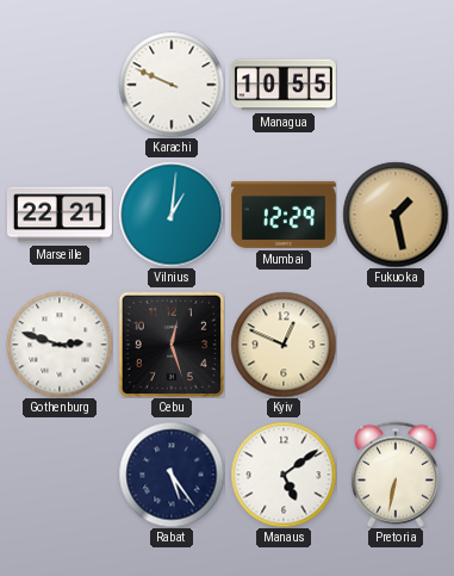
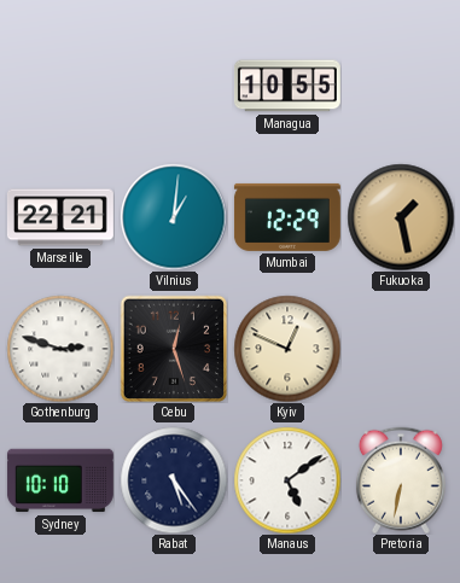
Karachi: 9:49 -> none (172, 85)
Sydney: none -> 10:10 (60, 480)
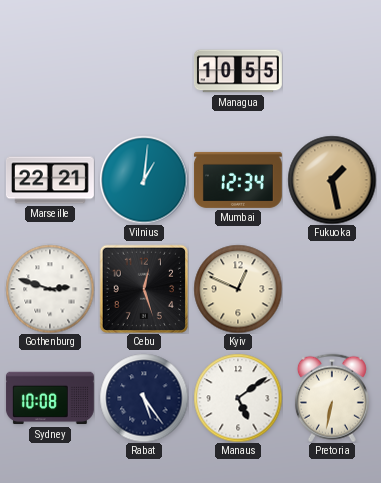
Mumbai: 12:29 -> 12:34 (238, 180)
Sydney: 10:10 -> 10:08 (50, 398)
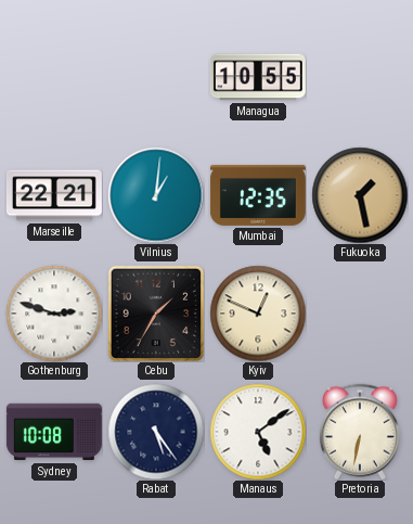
Mumbai: 12:34 -> 12:35 (258, 195)
Cebu: 12:27 -> 1:35 (155, 312)
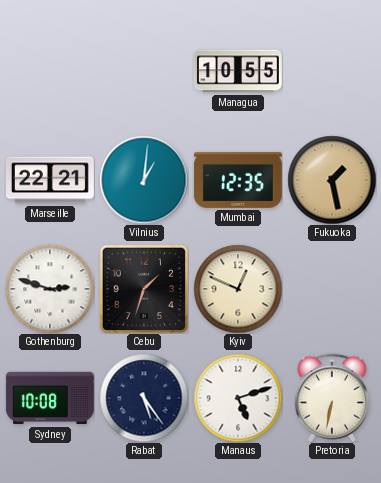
Cebu: 1:35 -> 1:33 (143, 288)
Manaus: 5:09 -> 5:12 (238, 398)
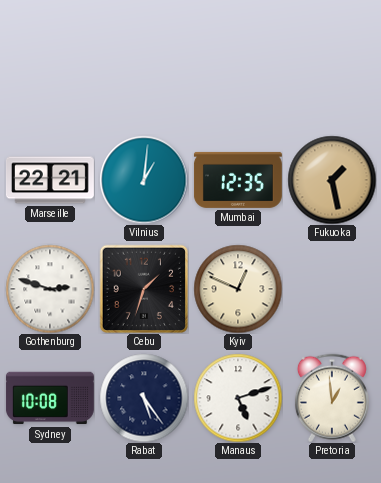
Managua: 10:55 -> none (238, 71)
Pretoria: 6:32 -> 12:59 (332, 398)
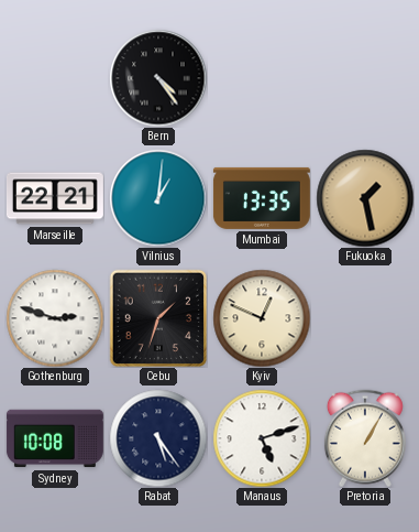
Bern: none -> 4:24 (158, 78)
Mumbai: 12:35 -> 13:35 (262, 198)
Pretoria: 12:59 -> 1:05 (365, 438)
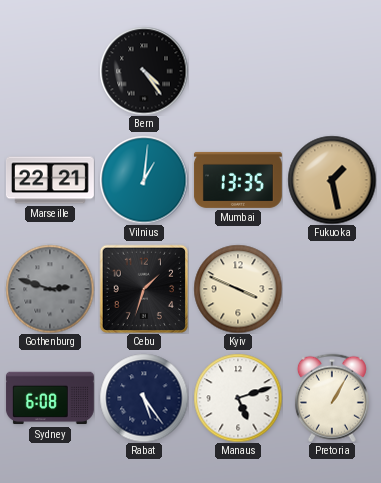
Gothenburg dial: white -> grey (50, 289)
Kyiv: 12:49 -> 3:49 (238, 289)
Sydney: 10:08 -> 6:08 (50, 398)
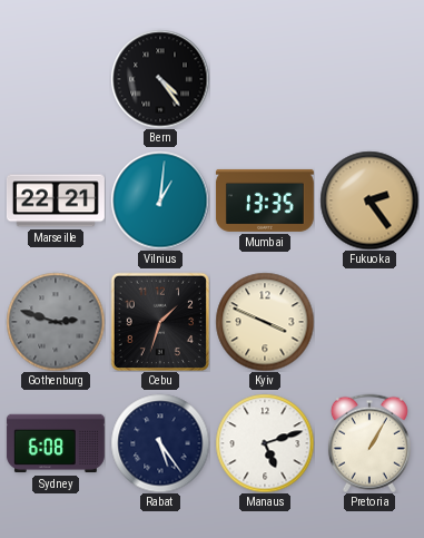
Fukuoka: 1:28 -> 2:24 (369, 200)
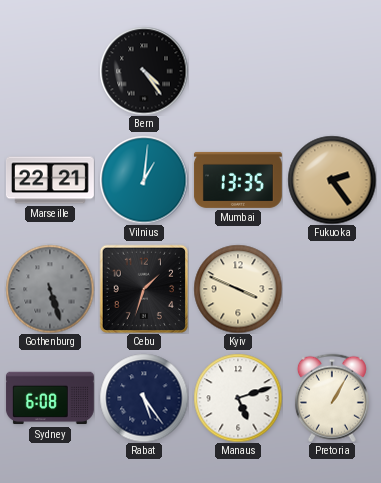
Gothenburg: 2:48 -> 5:27 (50, 289)
